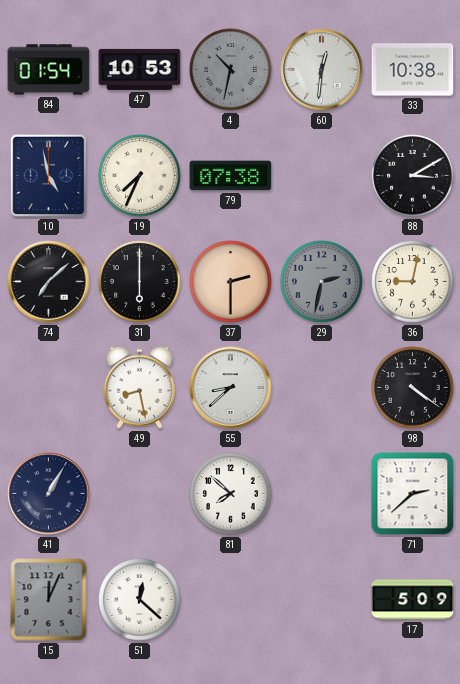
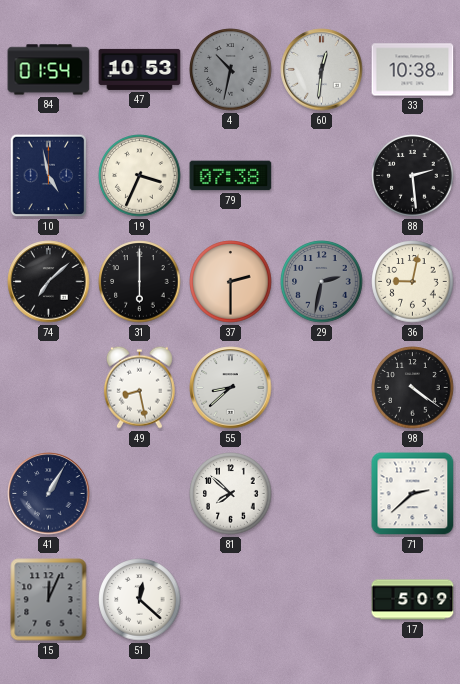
19: 7:34 -> 3:34 (140, 176)
88: 3:10 -> 2:29 (413, 176)
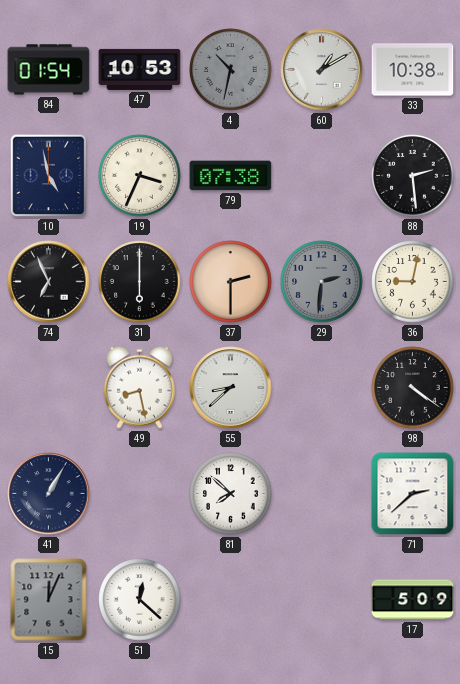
60: 12:31 -> 1:10 (322, 70)
74: 7:08 -> 6:56 (49, 282)
29: 2:32 -> 2:31 (322, 282)
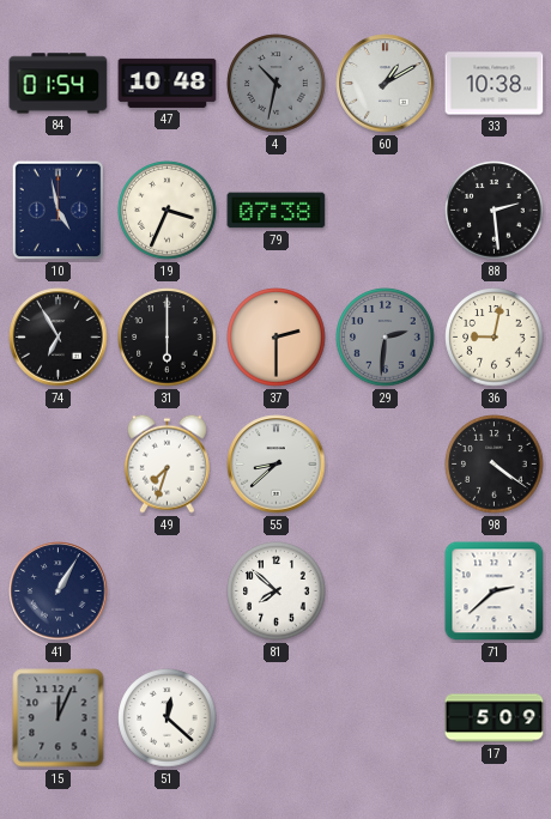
47: 10:53 -> 10:48 (168, 83)
74: 6:56 -> 6:55 (59, 338)
49: 8:28 -> 7:33 (166, 463)
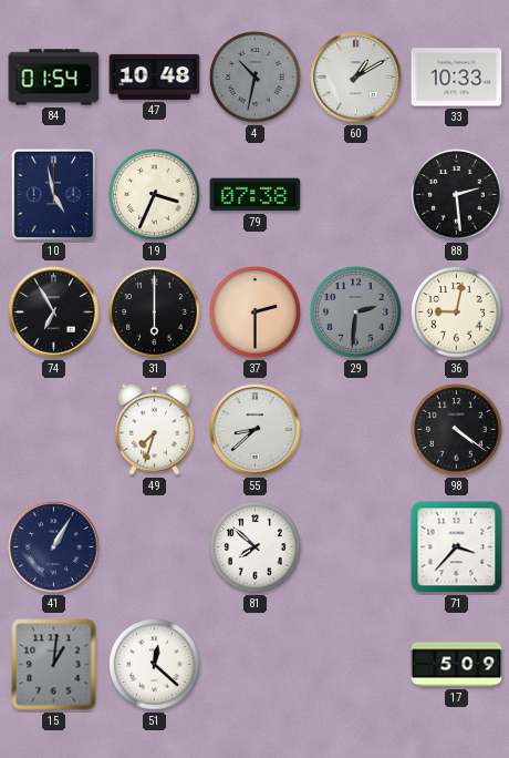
33: 10:38 -> 10:33 (457, 78)
71: 2:38 -> 3:37 (457, 547)
15: 12:04 -> 1:01 (54, 665)
